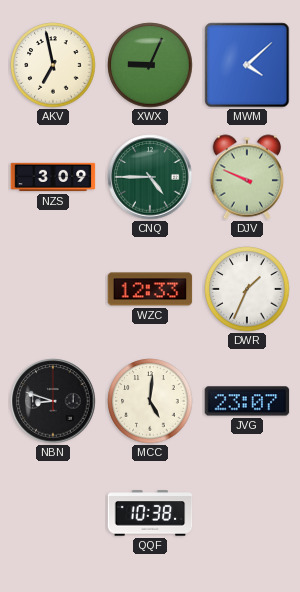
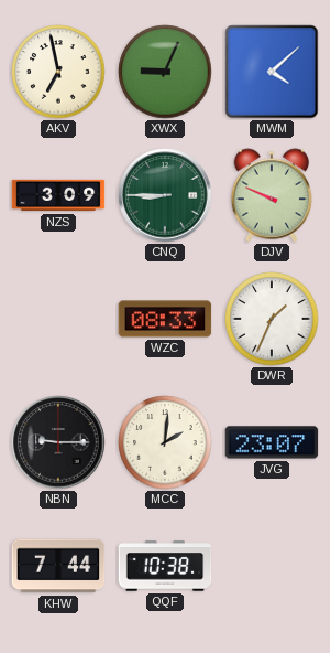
CNQ: 4:45 -> 8:45 (165, 195)
WZC: 12:33 -> 08:33 (165, 319)
NBN: 8:48 -> 9:15 (58, 442)
MCC: 5:01 -> 2:01 (165, 442)
KHW: none -> 7:44 (58, 566)
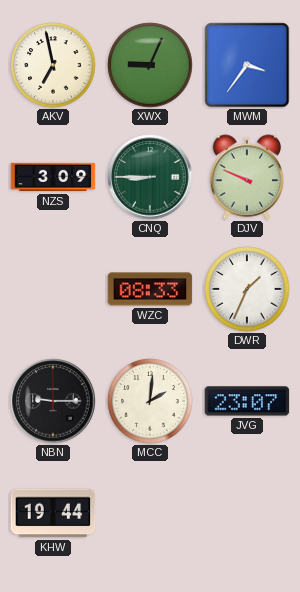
MWM: 4:08 -> 3:36 (247, 65)
KHW: 7:44 -> 19:44 (53, 513)
QQF: 10:38 -> none (165, 566)
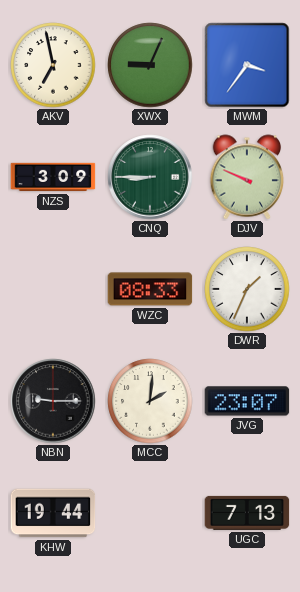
UGC: none -> 7:13 (247, 513)
